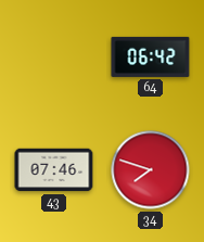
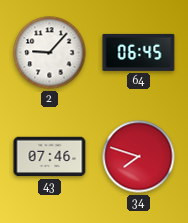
2: none -> 9:07 (50, 53)
64: 06:42 -> 06:45 (139, 52)
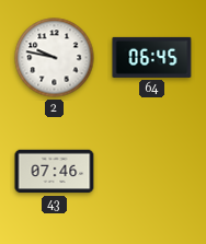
2: 9:07 -> 9:47 (55, 58)
34: 7:48 -> none (139, 157)
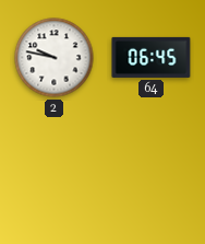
43: 07:46 -> none (55, 172)
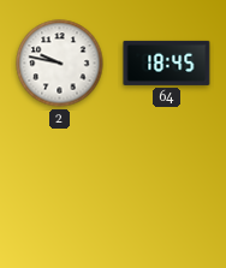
64: 06:45 -> 18:45 (167, 62)
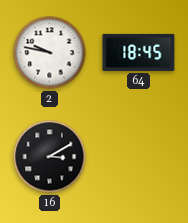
16: none -> 3:10 (50, 157)
